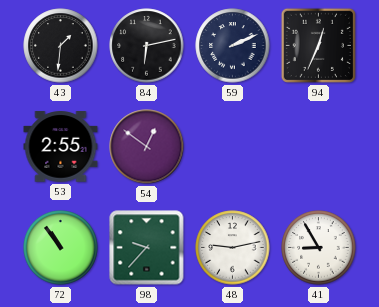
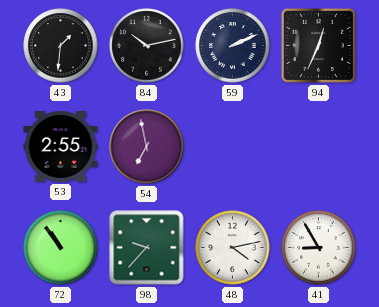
84: 6:13 -> 10:13 (147, 46)
54: 12:51 -> 6:58 (147, 147)
48: 9:13 -> 4:13 (233, 248)
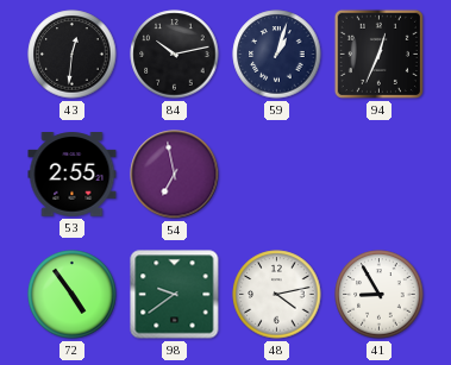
43: 1:31 -> 12:31 (73, 55)
59: 2:11 -> 1:03 (277, 55)
72: 10:54 -> 4:54 (73, 295)
98: 9:37 -> 9:39 (175, 295)
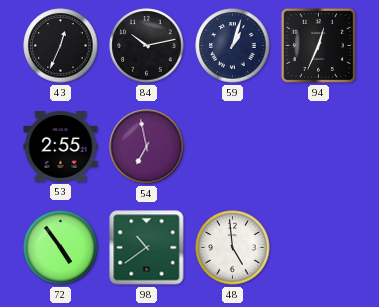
43: 12:31 -> 12:34 (61, 46)
98: 9:39 -> 10:39 (147, 248)
48: 4:13 -> 4:59 (233, 248)
41: 8:55 -> none (380, 295)
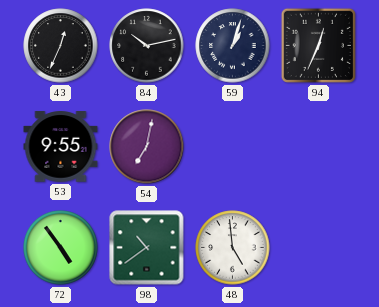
53: 2:55 -> 9:55 (61, 147)
54: 6:58 -> 7:02 (147, 147)
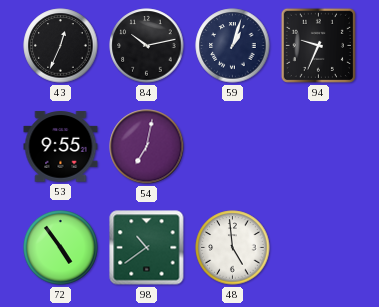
94: 12:34 -> 9:34 (318, 45)
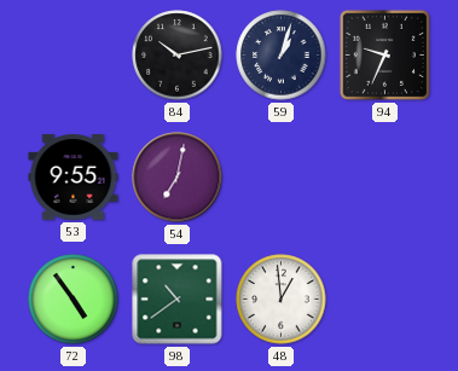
43: 12:34 -> none (61, 46)
48: 4:59 -> 12:59 (282, 300)
